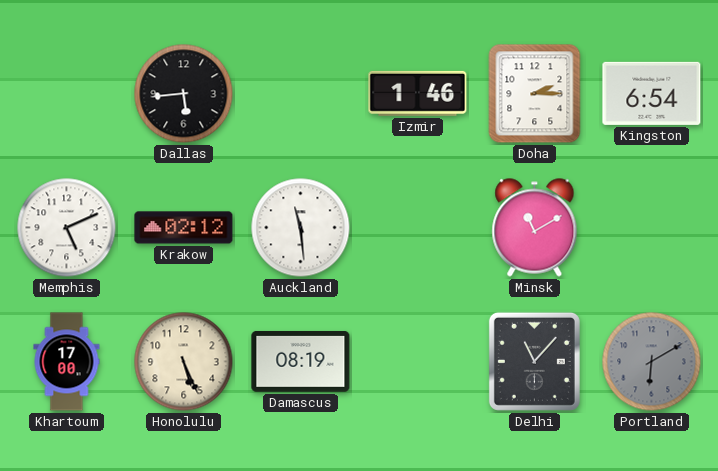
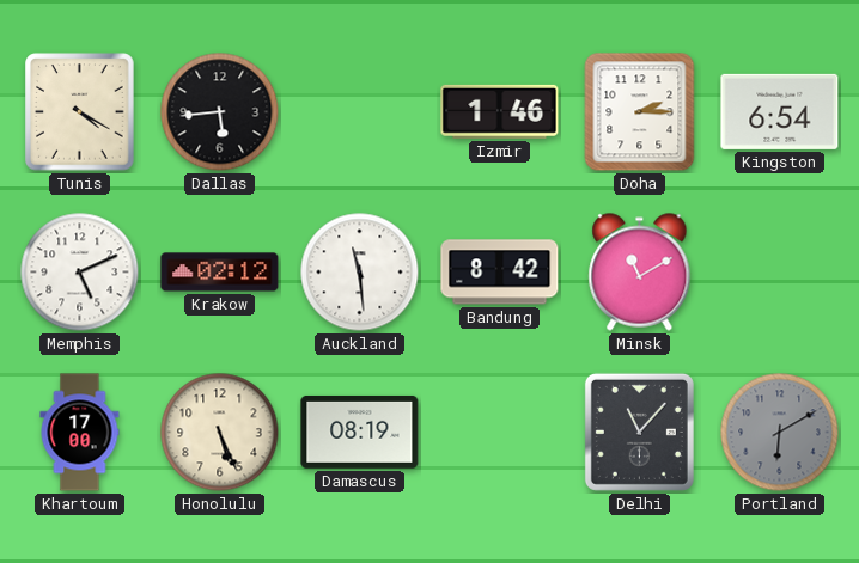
Tunis: none -> 4:20 (80, 112)
Bandung: none -> 8:42 (500, 273)
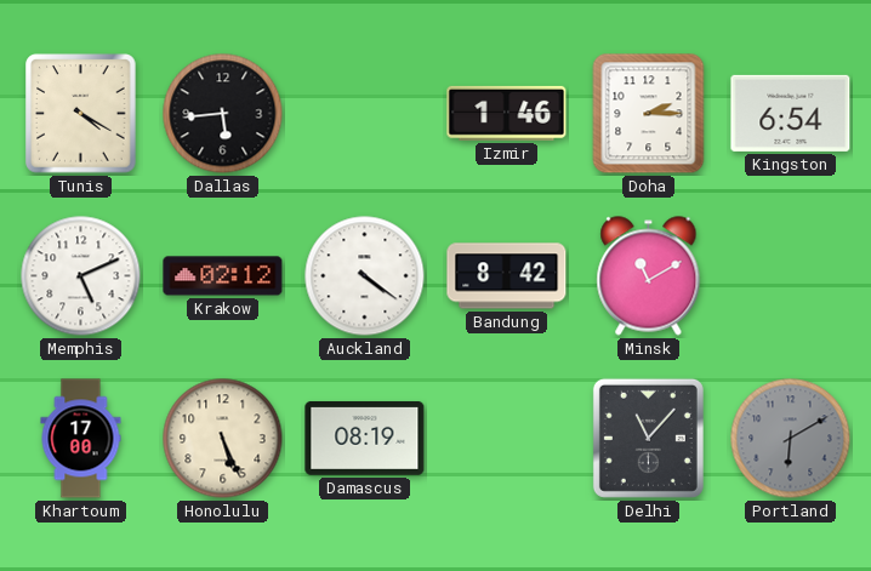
Auckland: 11:29 -> 4:21 (365, 276)
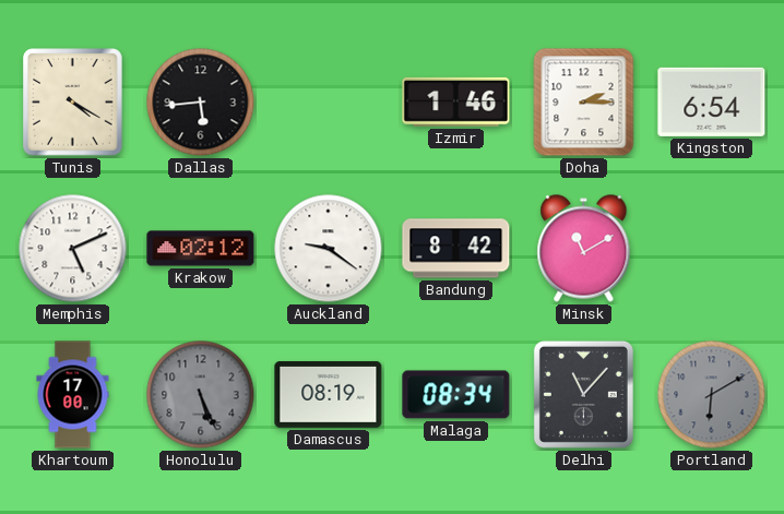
Auckland: 4:21 -> 9:21 (329, 249)
Honolulu dial: cream -> grey (201, 395)
Malaga: none -> 08:34 (456, 395)
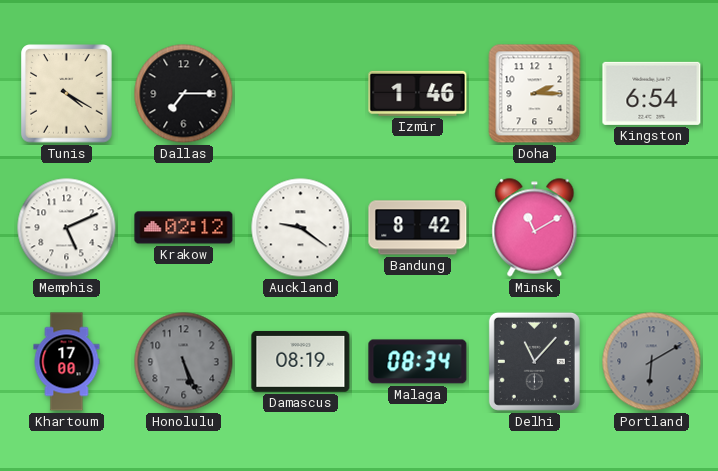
Dallas: 5:44 -> 7:15 (184, 94)
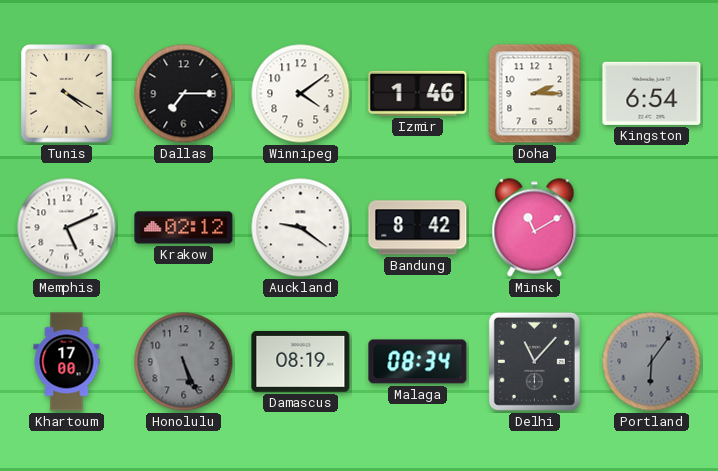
Winnipeg: none -> 4:09 (301, 94)
Portland: 6:10 -> 6:06 (652, 362)
